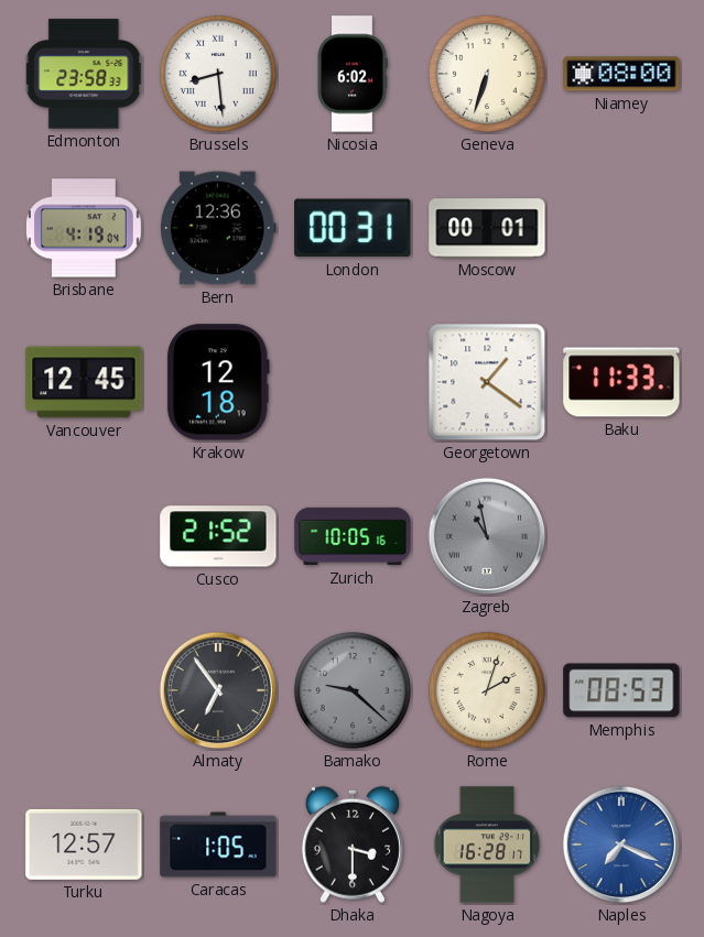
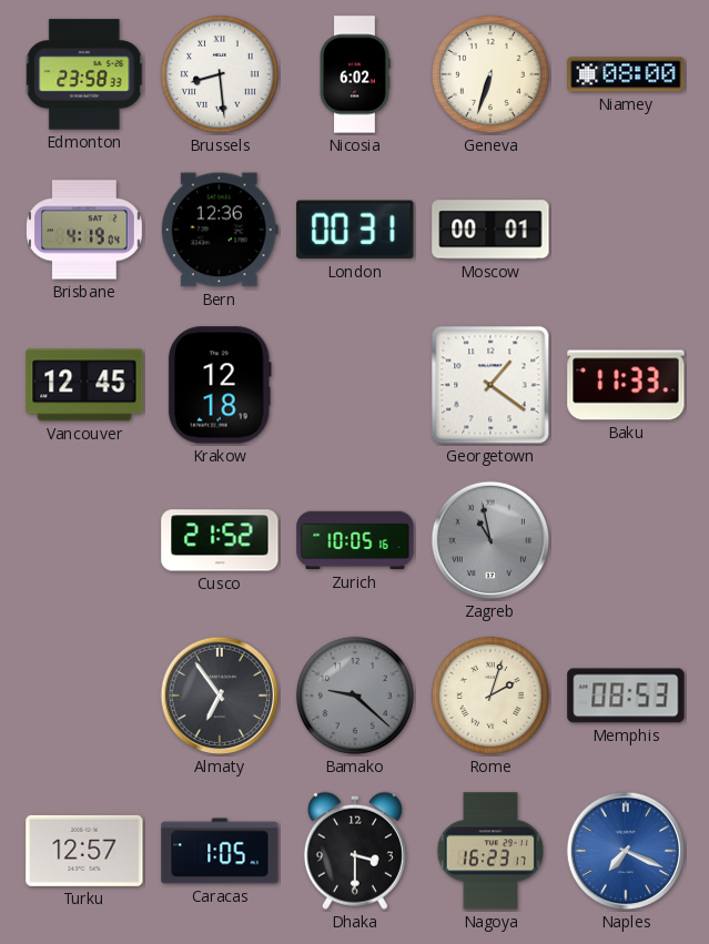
Nagoya: 16:28 -> 16:23 (489, 851)
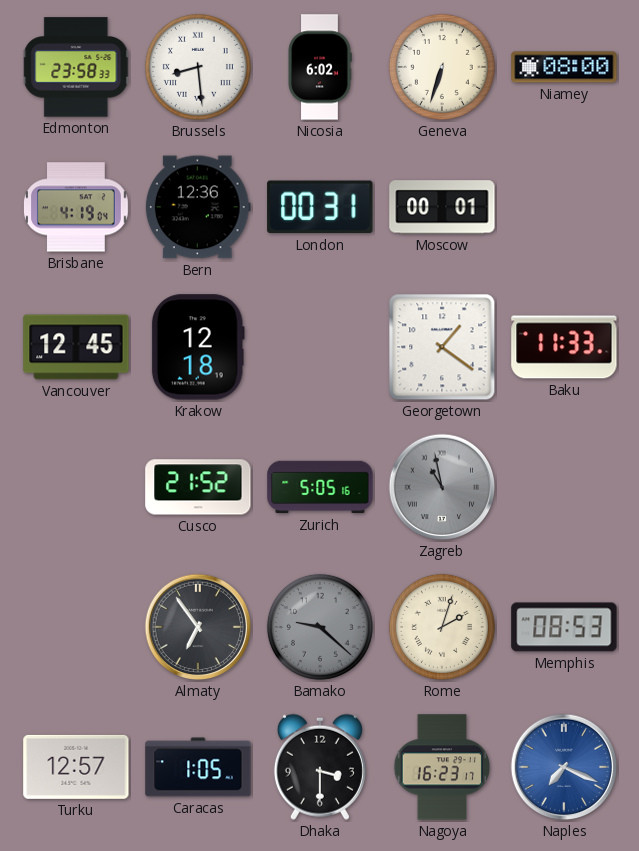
Zurich: 10:05 -> 5:05 (320, 487)
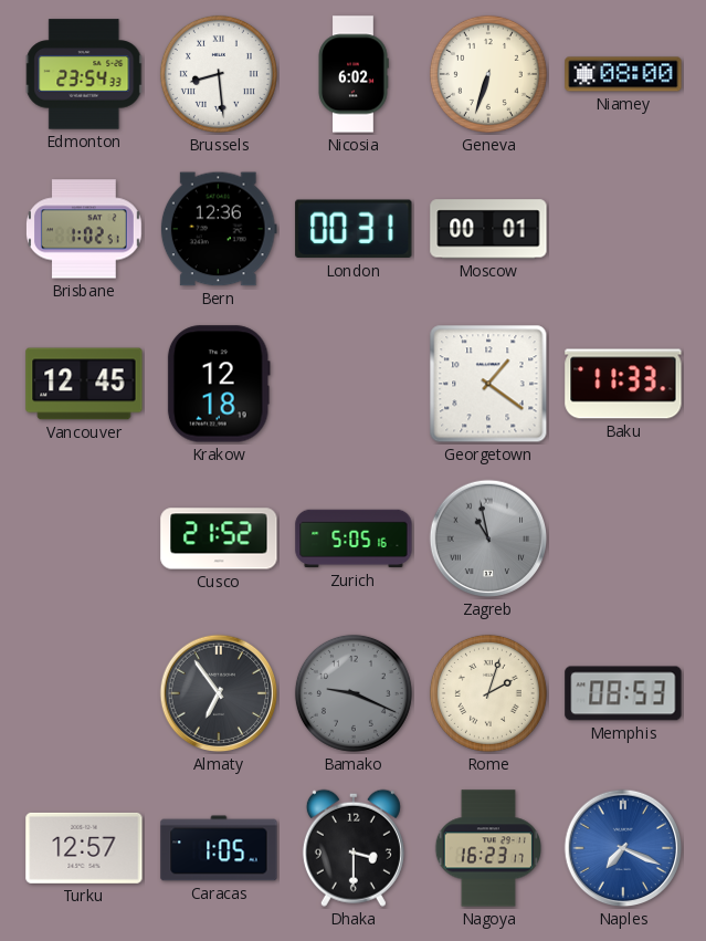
Edmonton: 23:58 -> 23:54 (85, 74)
Brisbane: 4:19 -> 1:02 (84, 229)
Bamako: 9:22 -> 9:19 (354, 693)
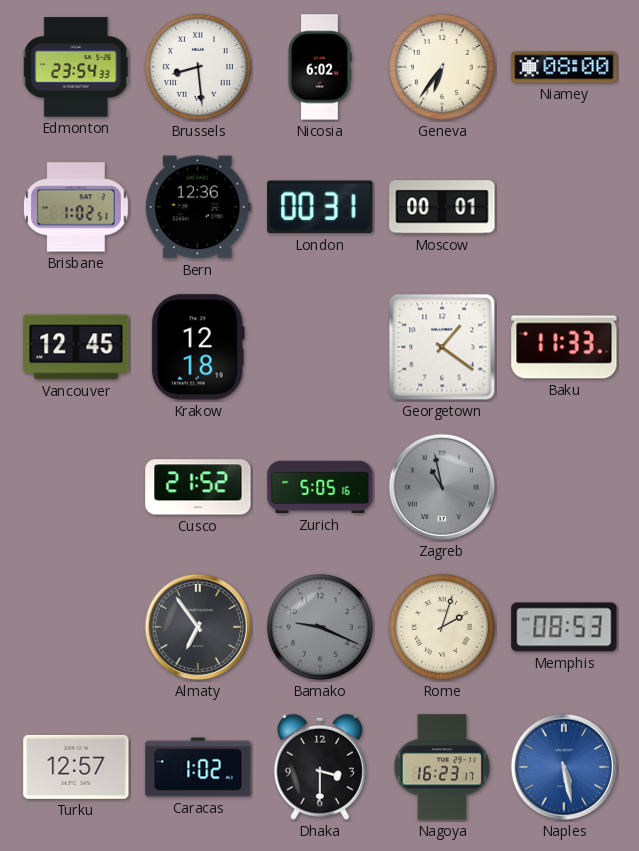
Geneva: 6:33 -> 6:36 (442, 67)
Caracas: 1:05 -> 1:02 (198, 767)
Naples: 7:19 -> 5:28 (564, 767)
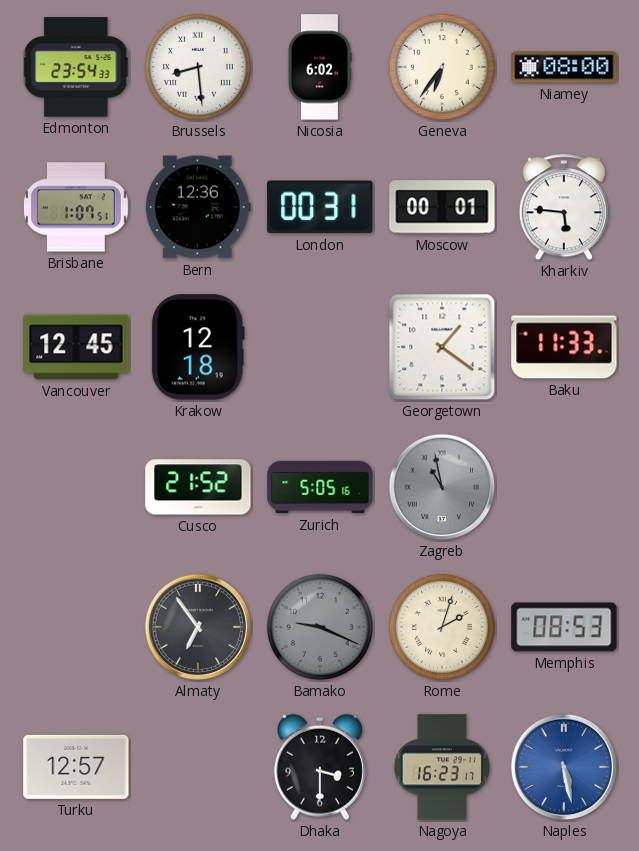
Brisbane: 1:02 -> 1:07 (76, 207)
Kharkiv: none -> 5:46 (564, 208)
Caracas: 1:02 -> none (198, 767)
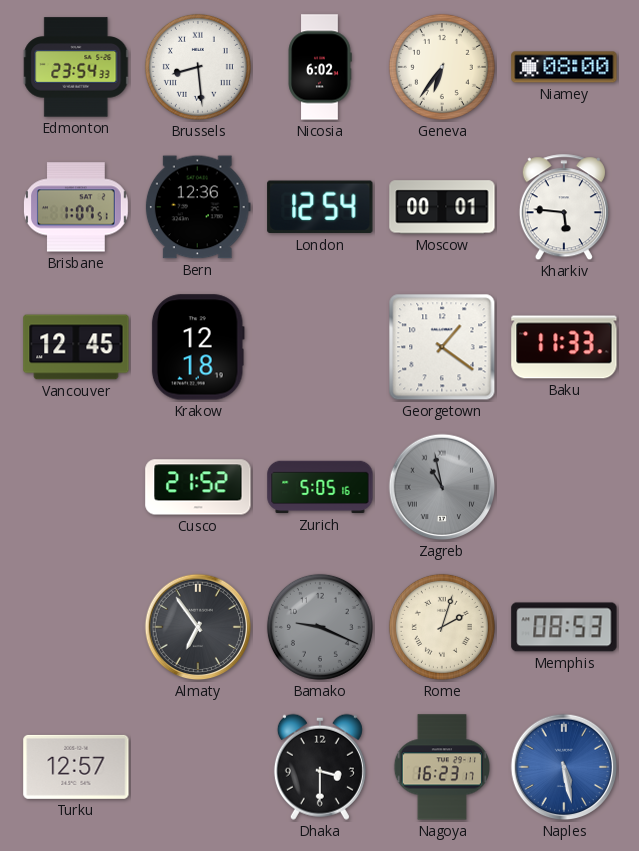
London: 00:31 -> 12:54 (320, 207)
